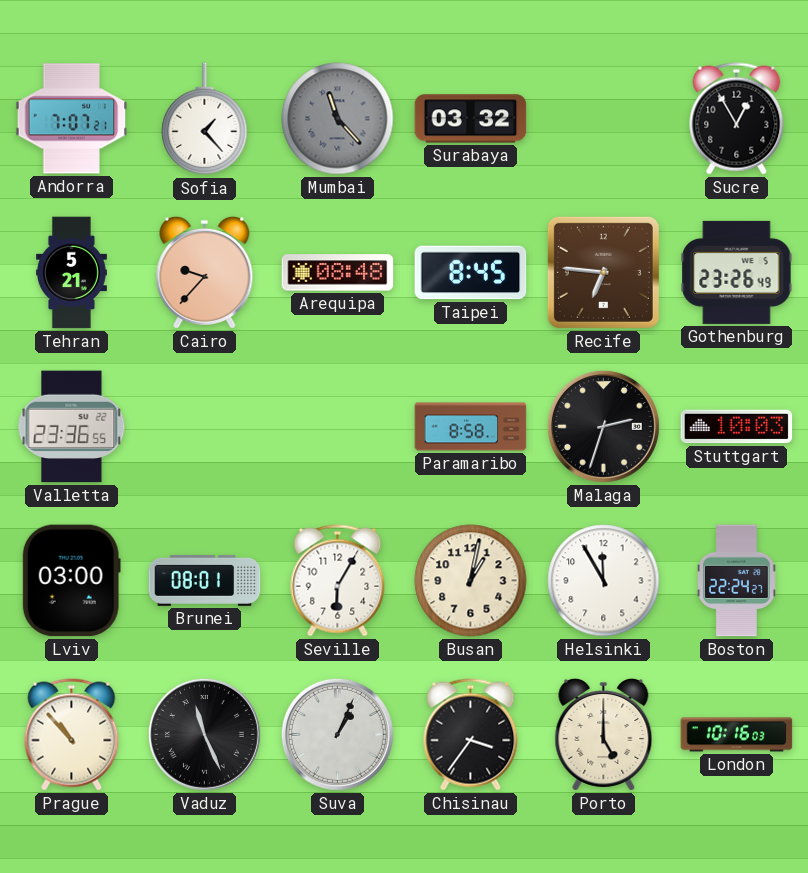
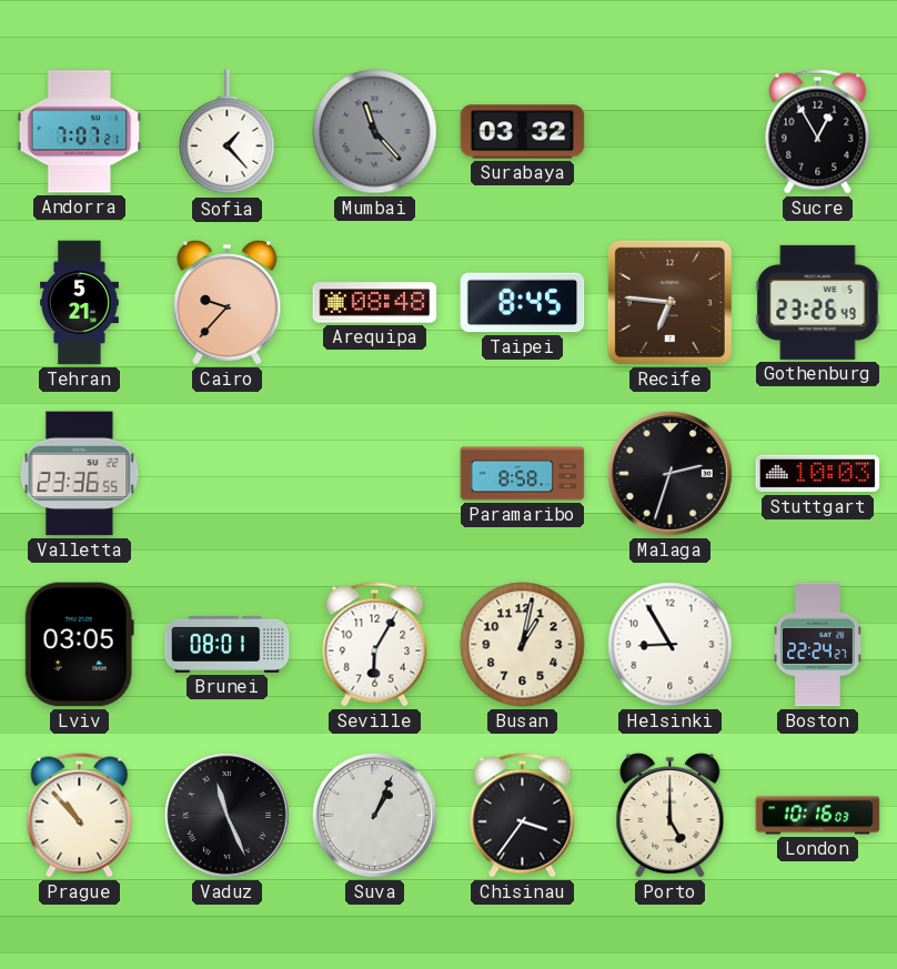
Lviv: 03:00 -> 03:05 (79, 645)
Helsinki: 11:55 -> 8:55 (671, 645)
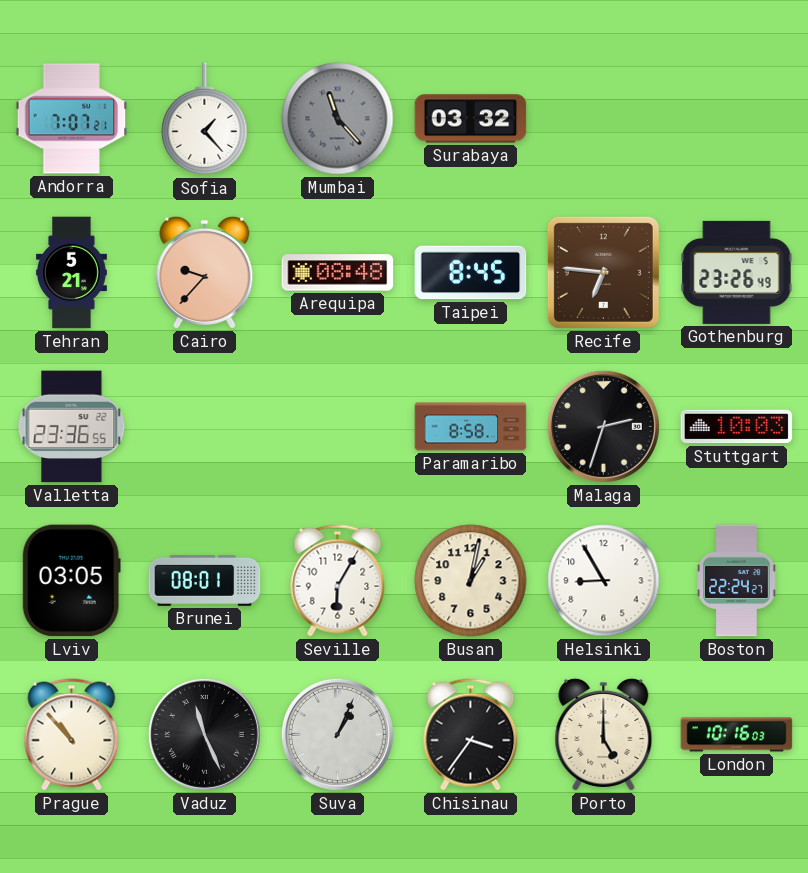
Sucre: 12:55 -> none (818, 132)
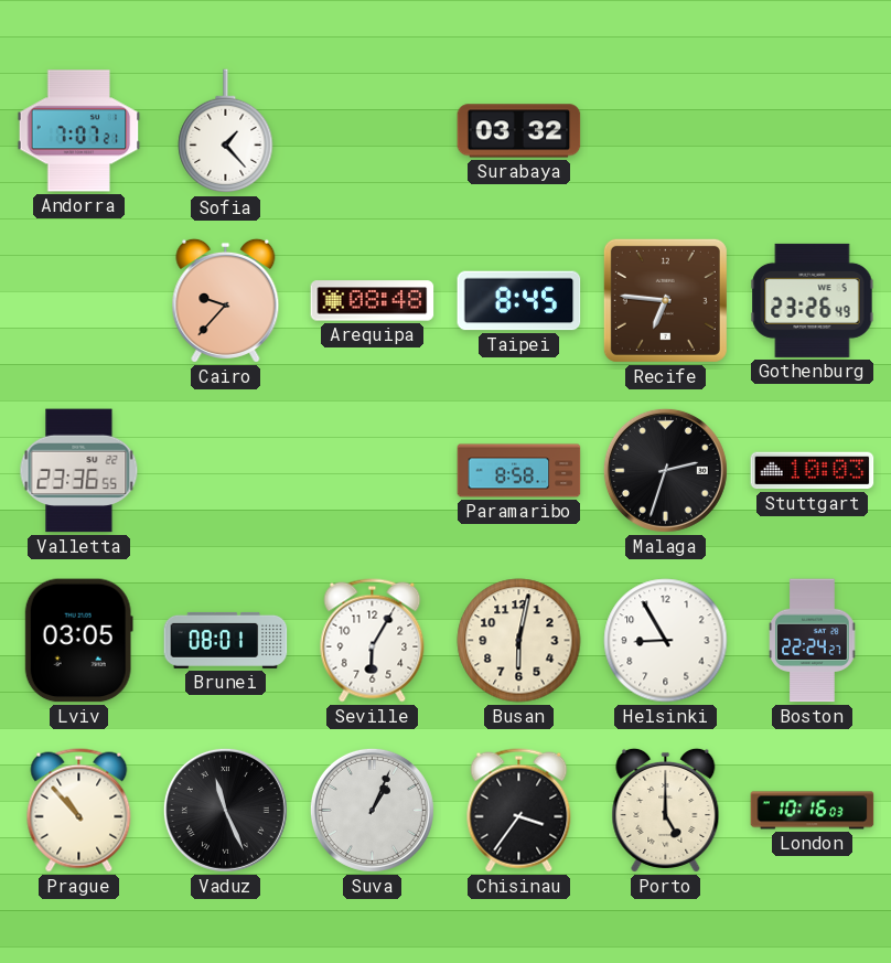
Mumbai: 11:23 -> none (338, 119)
Tehran: 5:21 -> none (72, 273)
Busan: 1:02 -> 6:02 (519, 641)
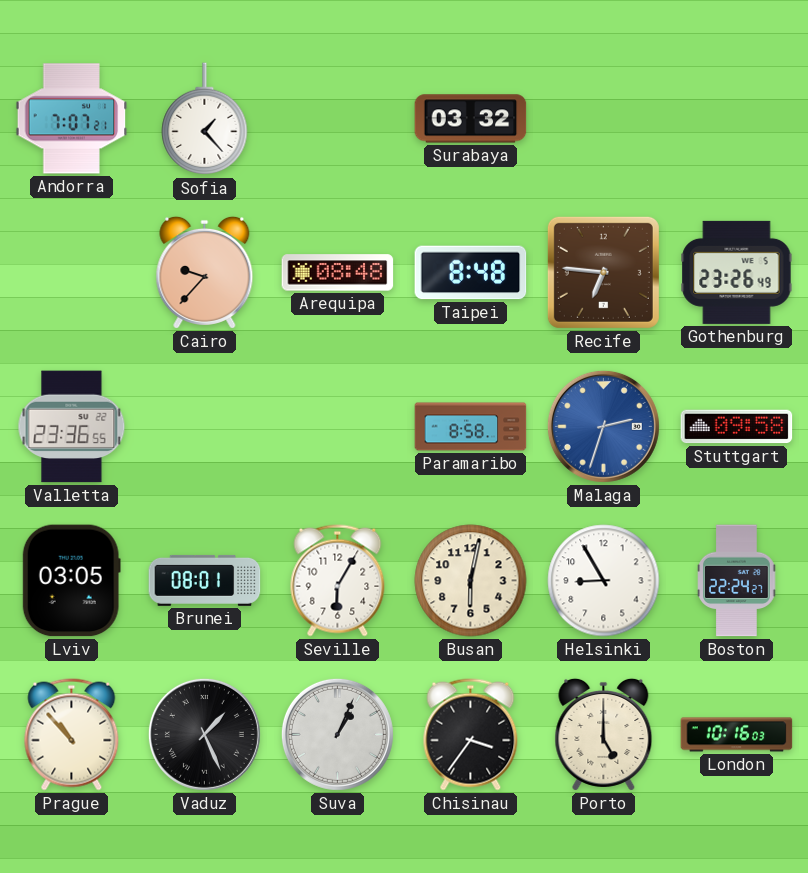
Taipei: 8:45 -> 8:48 (471, 273)
Malaga dial: black -> blue (603, 426)
Stuttgart: 10:03 -> 09:58 (737, 427)
Vaduz: 11:26 -> 1:26 (204, 734)
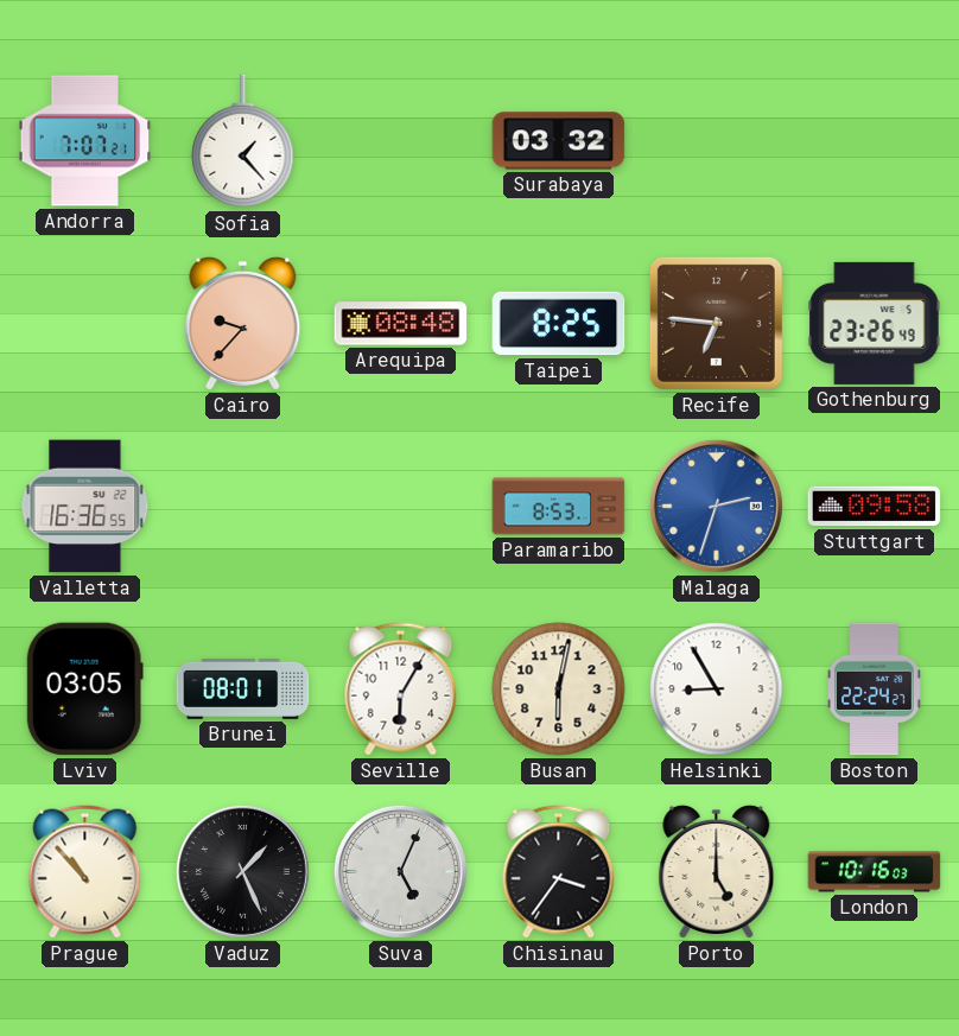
Taipei: 8:48 -> 8:25 (559, 324)
Valletta: 23:36 -> 16:36 (85, 507)
Paramaribo: 8:58 -> 8:53 (559, 507)
Suva: 1:04 -> 5:04 (400, 871)
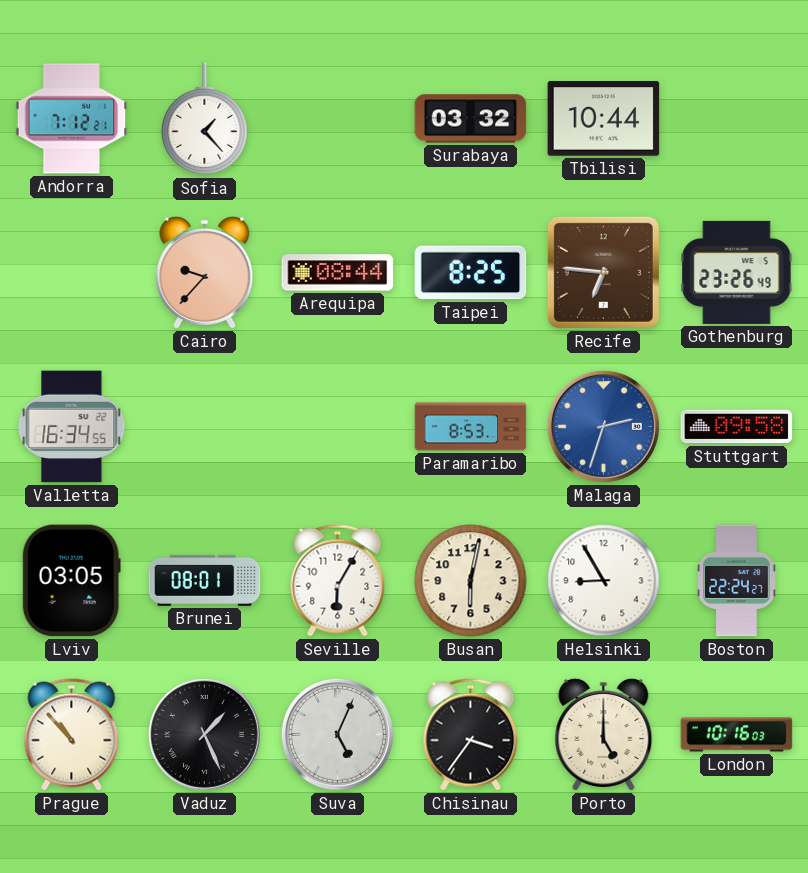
Andorra: 7:07 -> 7:12 (72, 119)
Tbilisi: none -> 10:44 (604, 119)
Arequipa: 08:48 -> 08:44 (338, 273)
Valletta: 16:36 -> 16:34 (72, 427)
